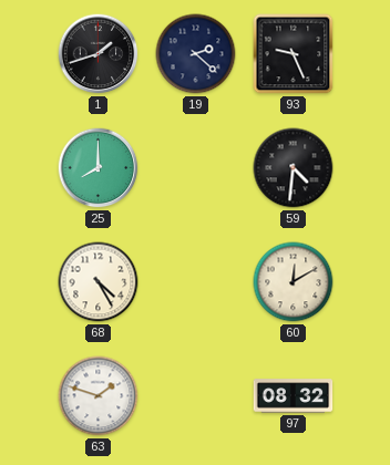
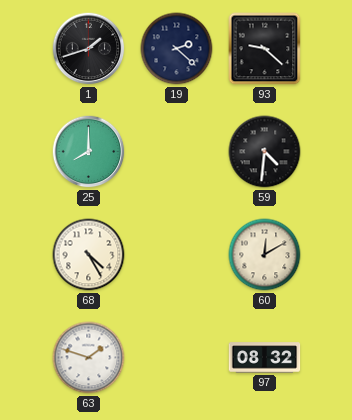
93: 9:26 -> 9:22 (265, 49)
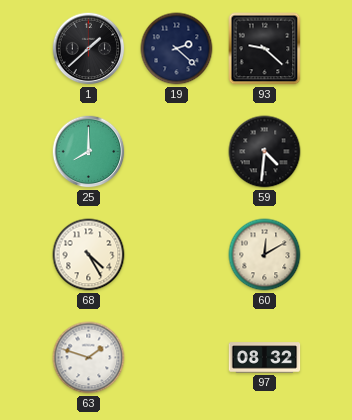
1: 1:42 -> 1:38 (89, 49)
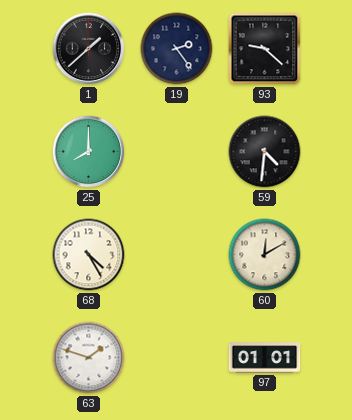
19: 2:22 -> 2:24 (177, 49)
97: 08:32 -> 01:01 (265, 358)
